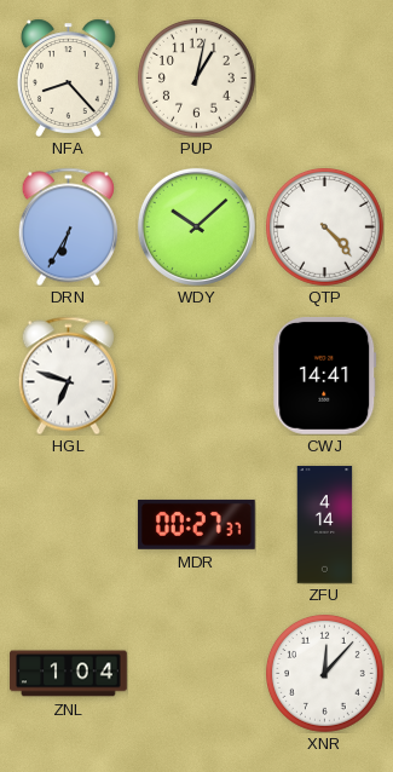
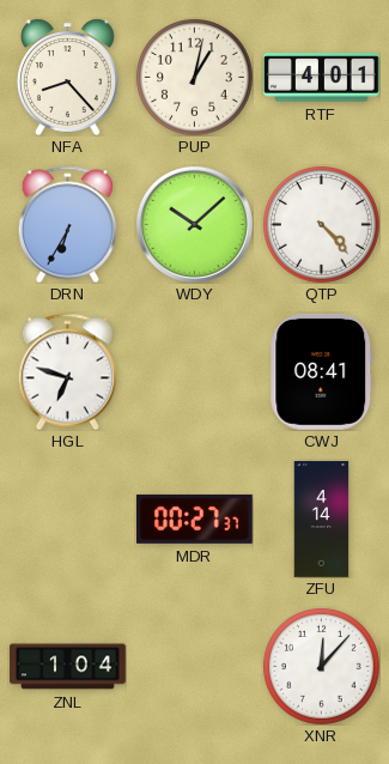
RTF: none -> 4:01 (322, 78)
CWJ: 14:41 -> 08:41 (322, 371)
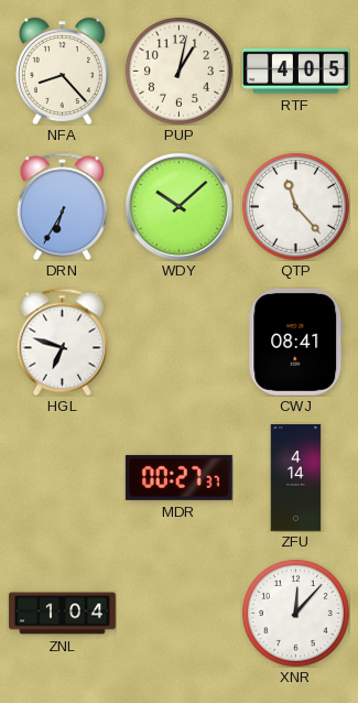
RTF: 4:01 -> 4:05 (296, 72)
QTP: 4:23 -> 11:23 (296, 207)
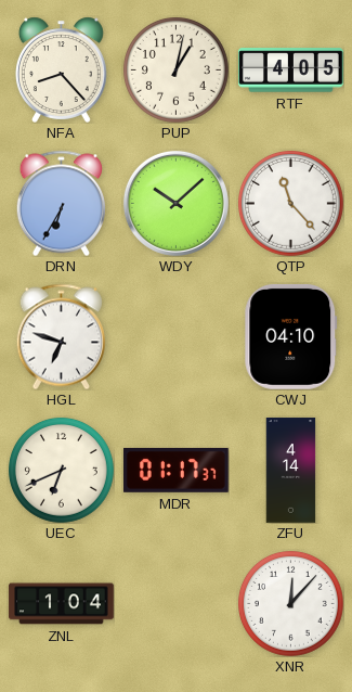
CWJ: 08:41 -> 04:10 (291, 336)
UEC: none -> 6:41 (62, 471)
MDR: 00:27 -> 01:17 (175, 470)
